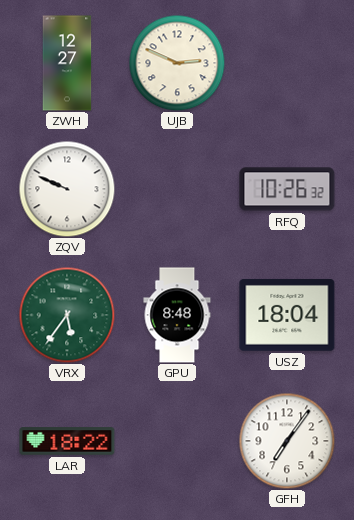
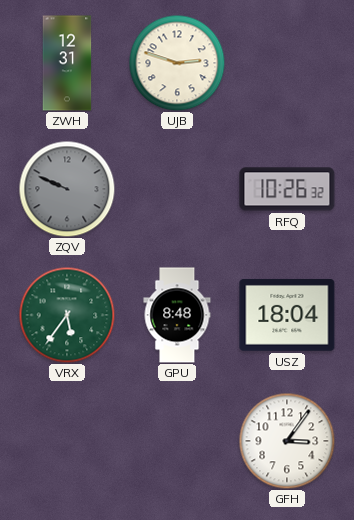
ZWH: 12:27 -> 12:31 (67, 63)
UJB: 2:49 -> 2:48 (177, 63)
ZQV dial: white -> grey (67, 189)
LAR: 18:22 -> none (67, 441)
GFH: 7:06 -> 3:06 (287, 441)
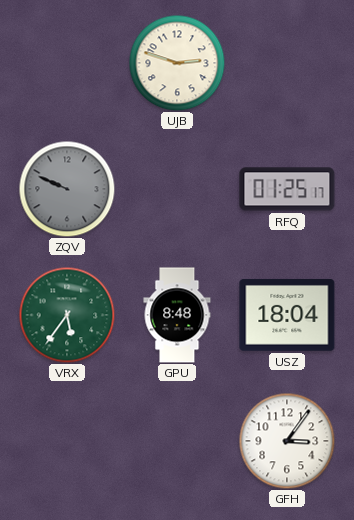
ZWH: 12:31 -> none (67, 63)
RFQ: 10:26 -> 01:25 (287, 189)
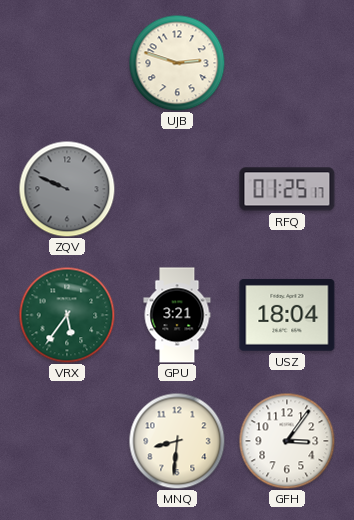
GPU: 8:48 -> 3:21 (177, 315)
MNQ: none -> 8:31 (177, 441)
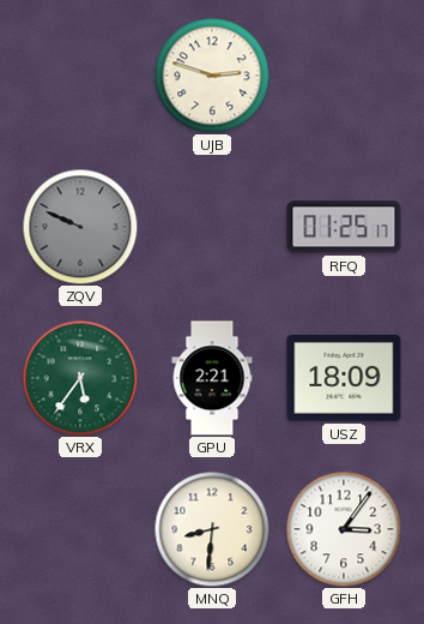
GPU: 3:21 -> 2:21 (212, 378)
USZ: 18:04 -> 18:09 (344, 378)
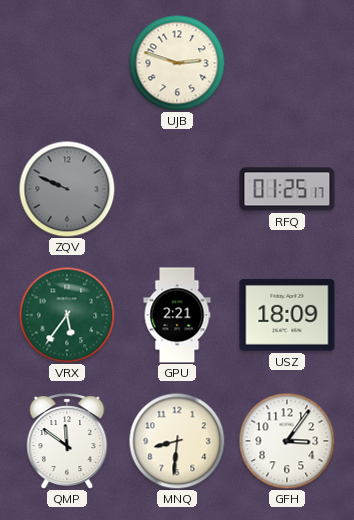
QMP: none -> 11:51 (67, 441)
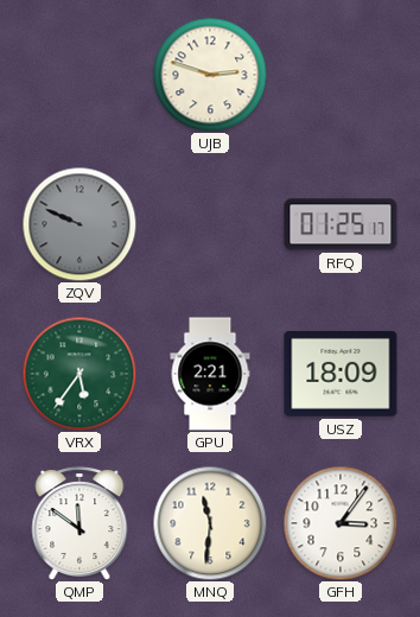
MNQ: 8:31 -> 11:31 (210, 523)
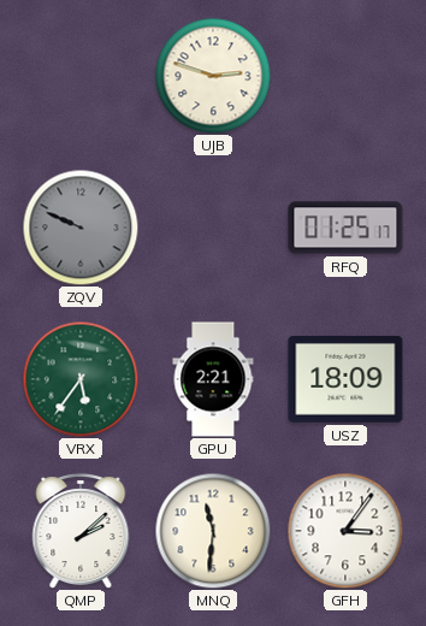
QMP: 11:51 -> 2:08 (81, 531)
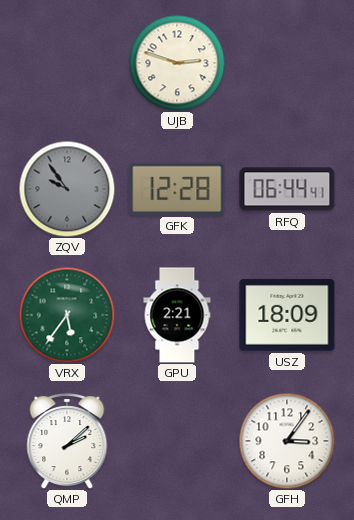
ZQV: 9:49 -> 9:54 (67, 189)
GFK: none -> 12:28 (177, 189)
RFQ: 01:25 -> 06:44 (287, 189)
MNQ: 11:31 -> none (213, 531)
